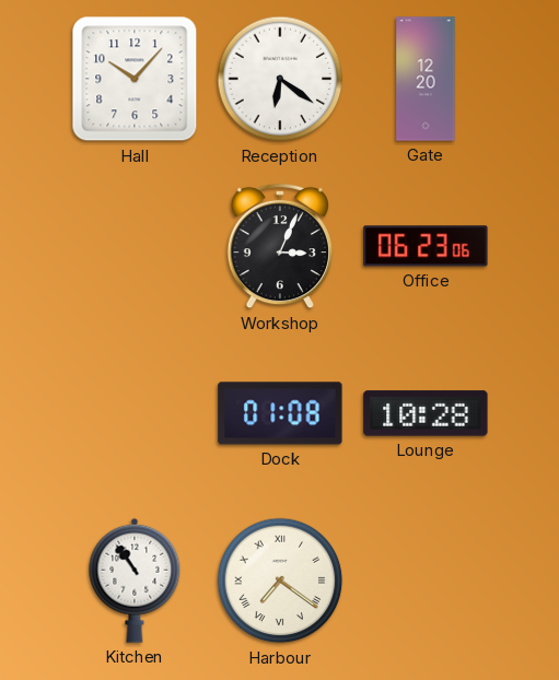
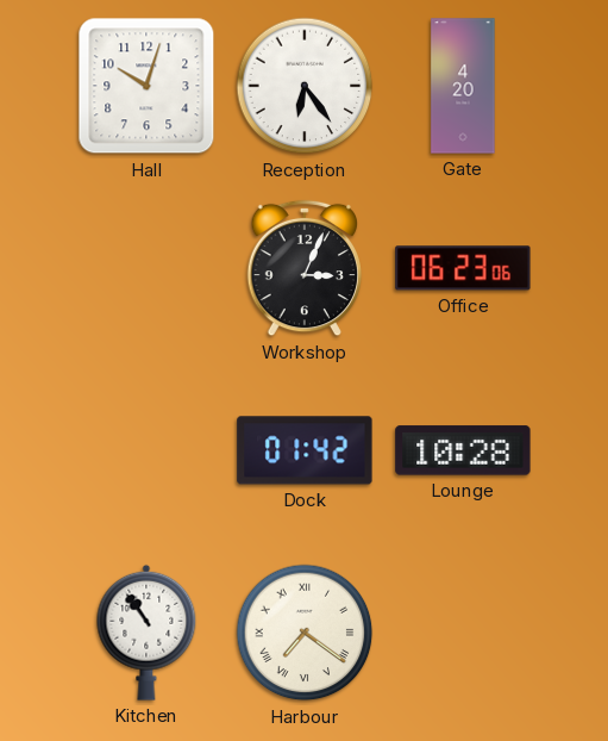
Hall: 10:07 -> 10:03 (146, 86)
Reception: 6:21 -> 6:24 (305, 86)
Gate: 12:20 -> 4:20 (463, 86)
Dock: 01:08 -> 01:42 (305, 450)
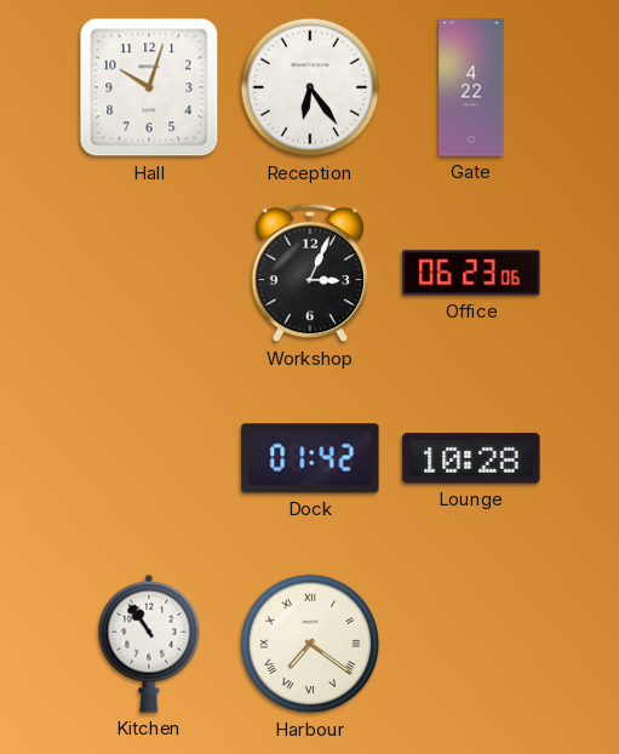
Gate: 4:20 -> 4:22 (471, 87)
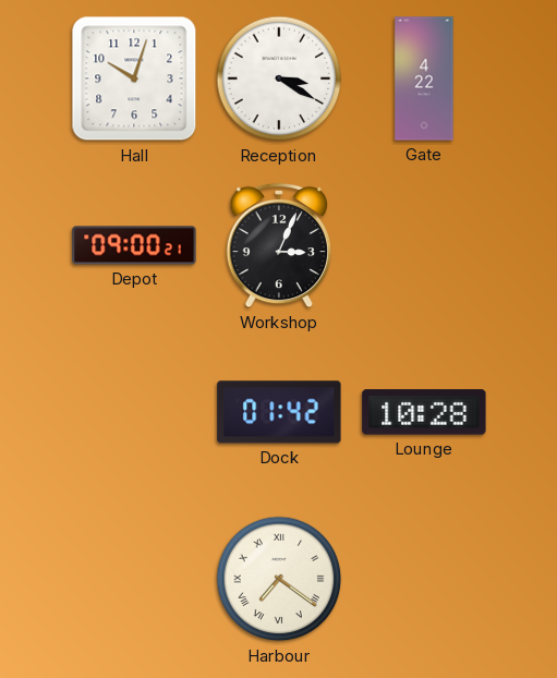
Reception: 6:24 -> 3:20 (279, 78)
Depot: none -> 09:00 (134, 245)
Office: 06:23 -> none (471, 273)
Kitchen: 10:54 -> none (149, 644)
